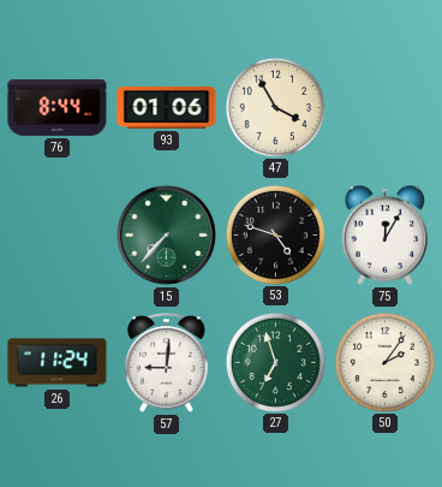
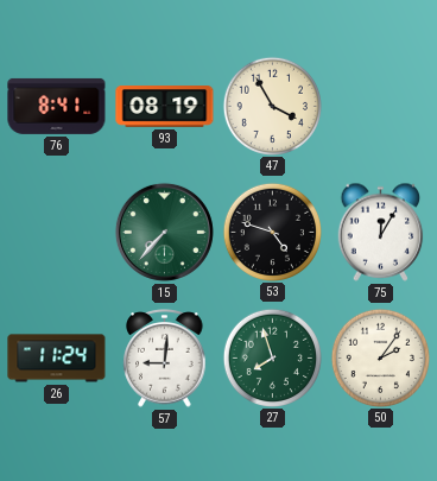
76: 8:44 -> 8:41 (57, 106)
93: 01:06 -> 08:19 (165, 107)
27: 6:57 -> 7:57 (272, 357)
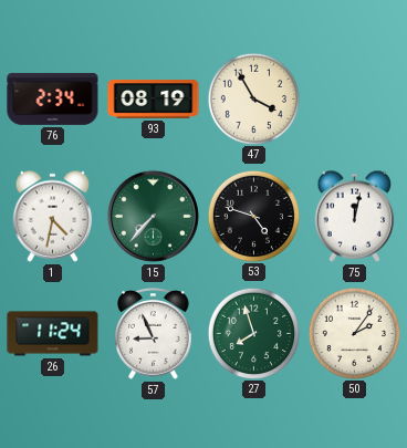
76: 8:41 -> 2:34 (53, 98)
1: none -> 4:32 (53, 216)
75: 12:05 -> 12:02 (355, 216)
57: 9:01 -> 8:56 (154, 334)
